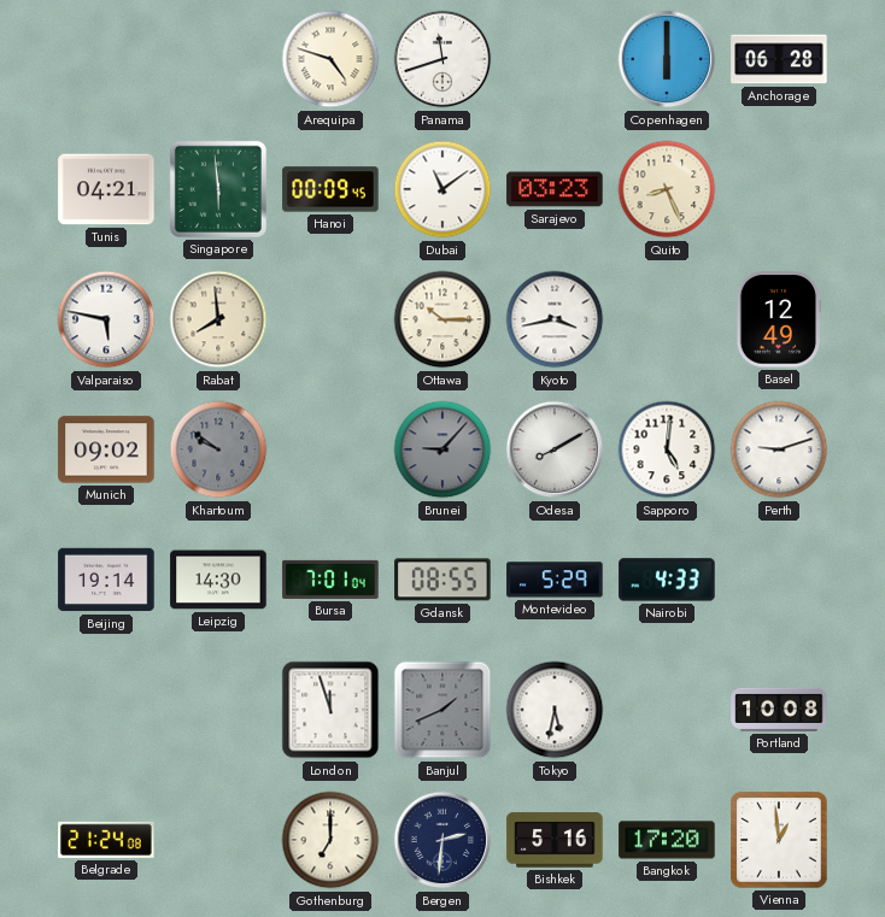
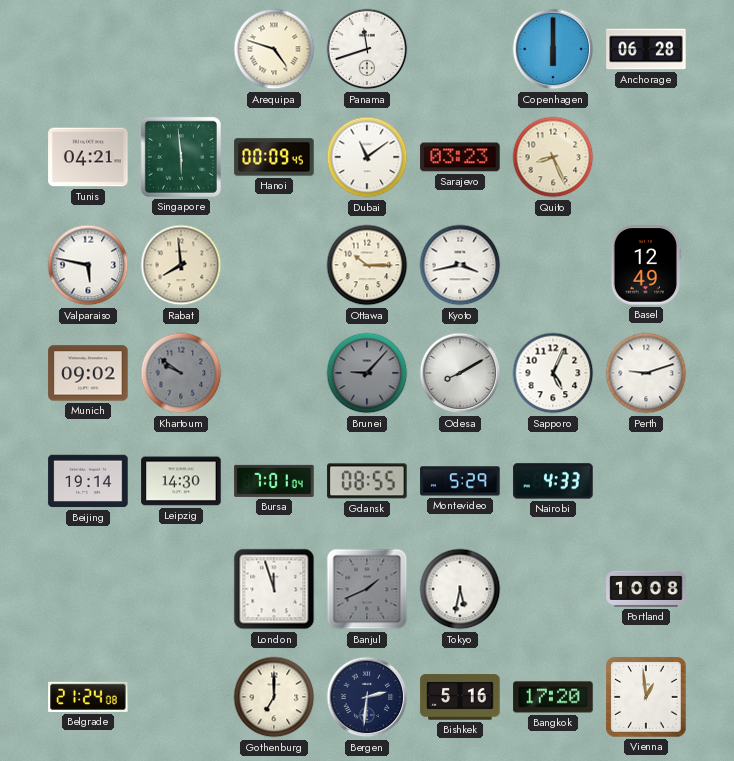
Sapporo: 5:01 -> 5:04 (553, 373)
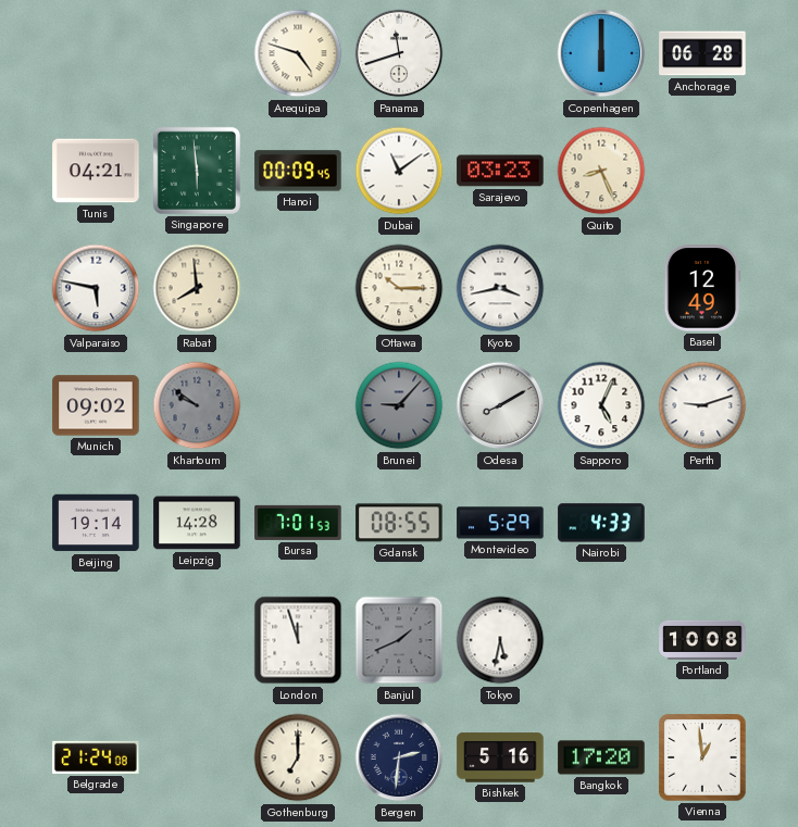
Leipzig: 14:30 -> 14:28 (197, 523)
Bursa: 7:01:04 -> 7:01:53 (298, 523)
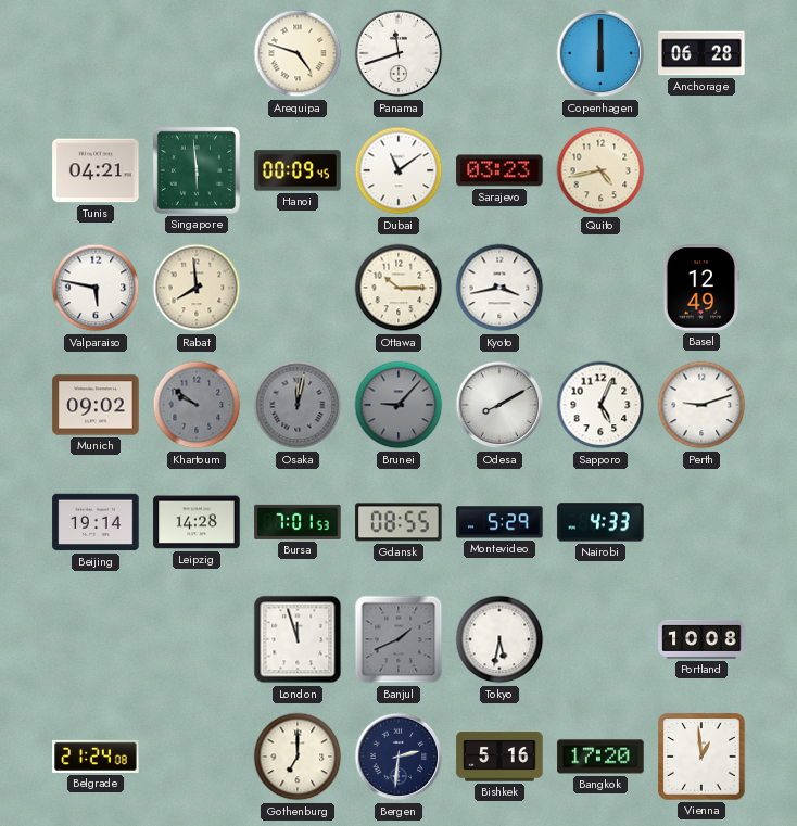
Quito: 8:26 -> 4:43 (600, 170)
Osaka: none -> 12:02 (298, 405)
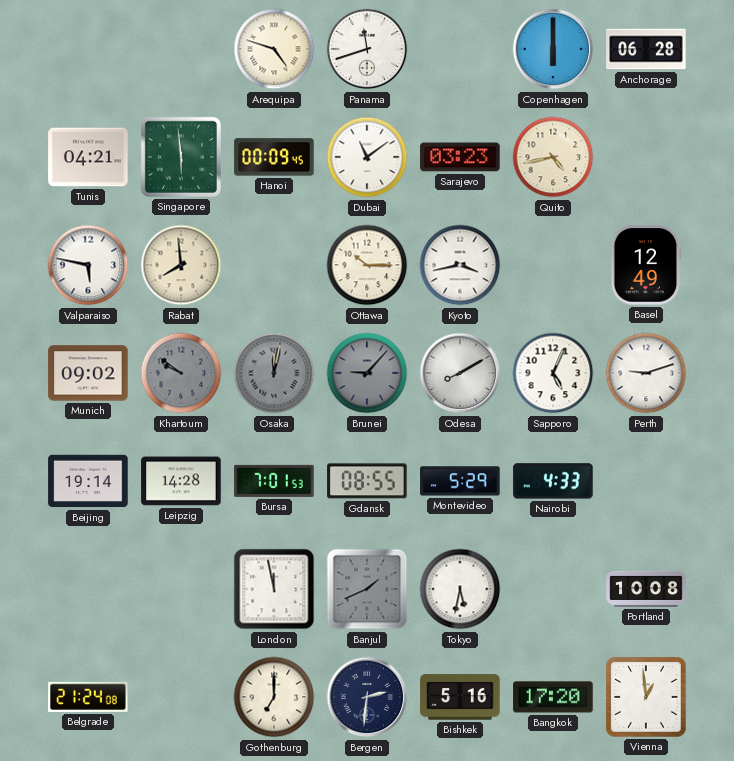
London: 11:57 -> 11:58 (274, 589)
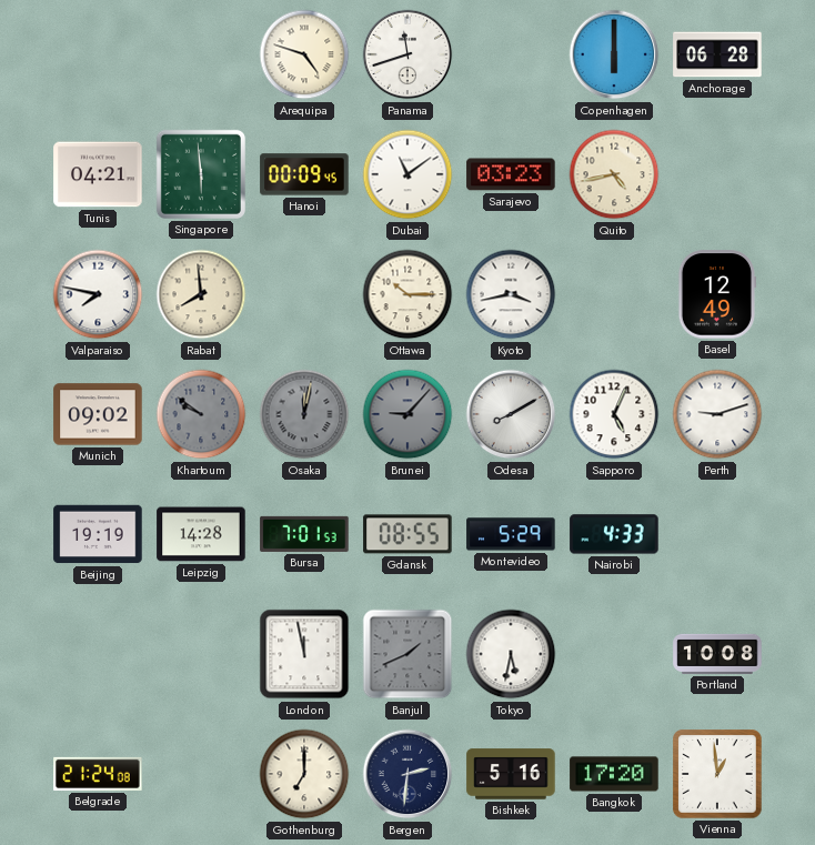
Valparaiso: 5:47 -> 7:47 (98, 294)
Beijing: 19:14 -> 19:19 (98, 534)
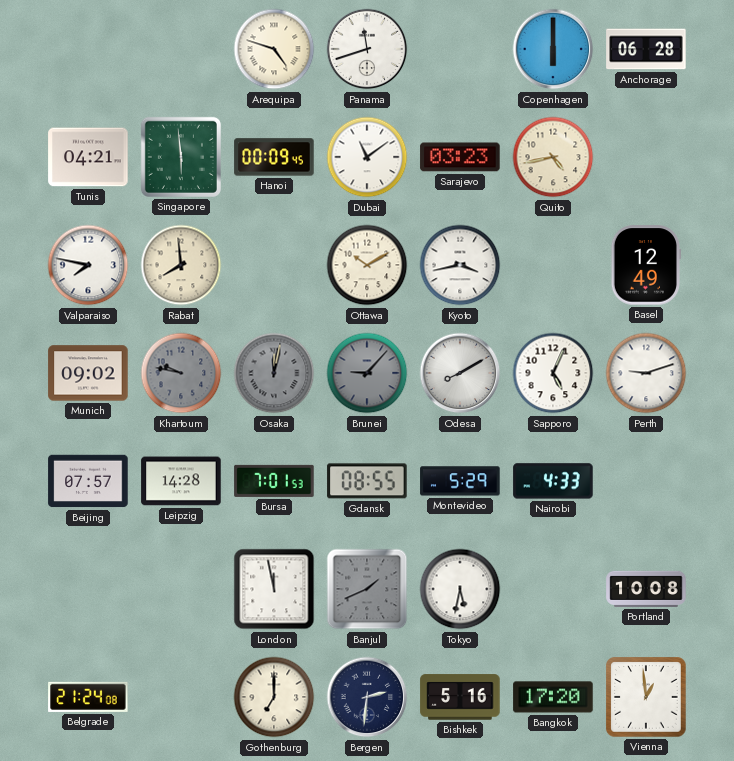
Ottawa: 10:15 -> 10:10 (367, 265)
Khartoum: 9:51 -> 9:47 (181, 373)
Beijing: 19:19 -> 07:57 (88, 481)
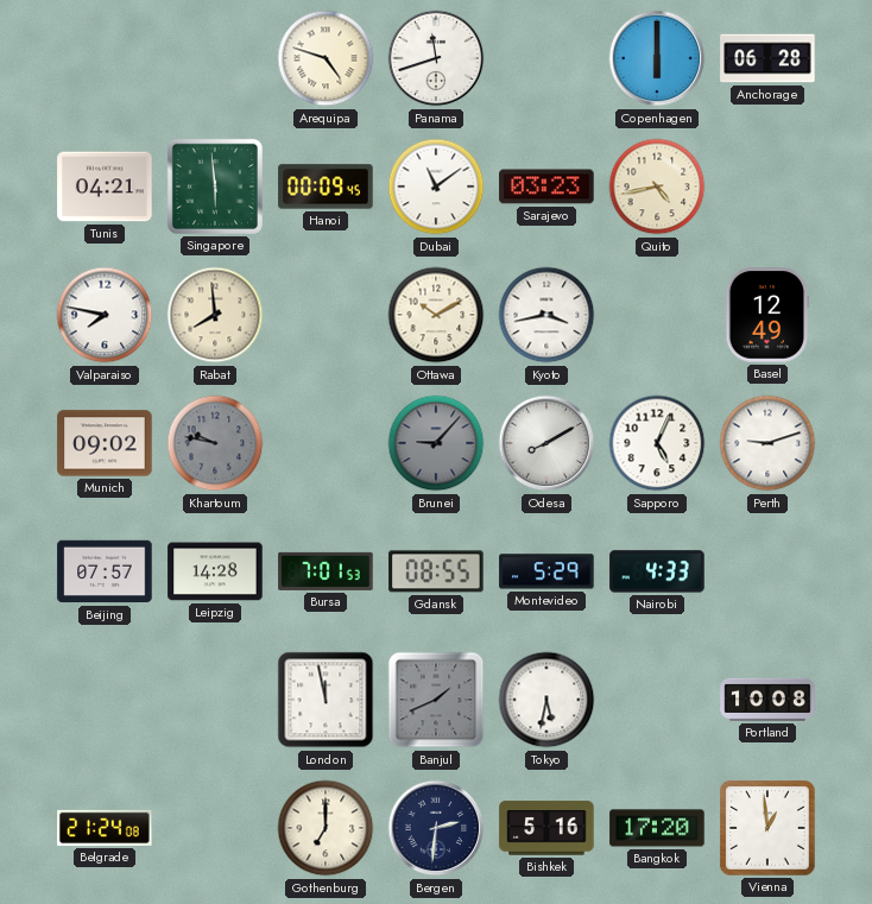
Osaka: 12:02 -> none (274, 373)
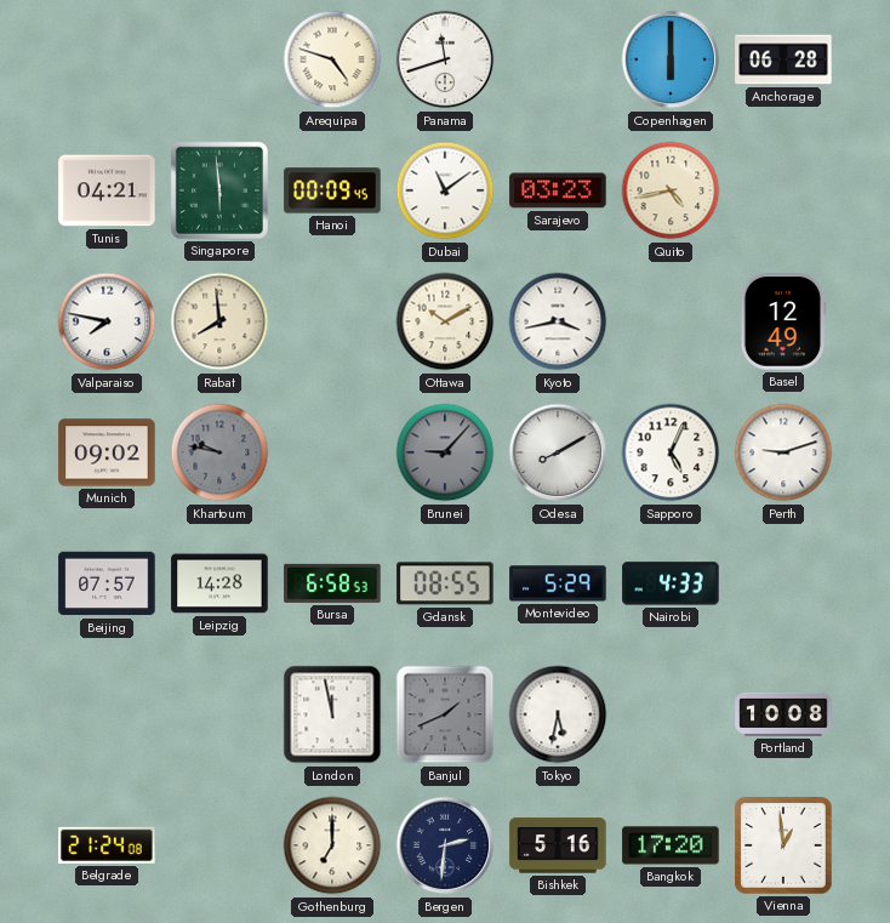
Bursa: 7:01 -> 6:58 (332, 583)
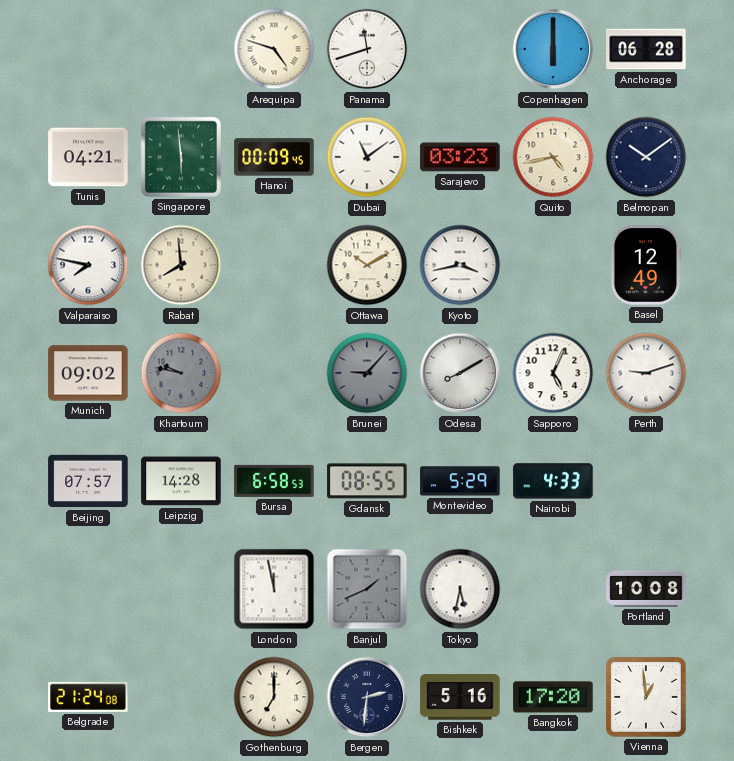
Belmopan: none -> 10:09 (646, 157)
